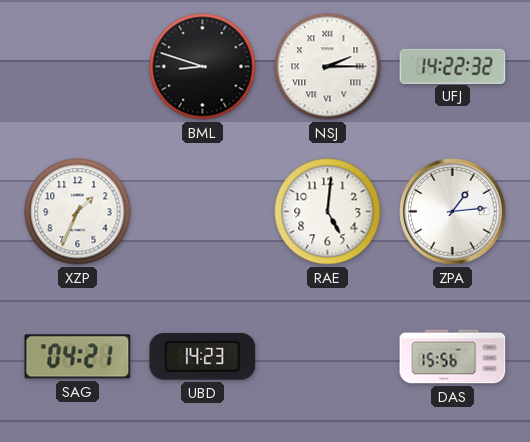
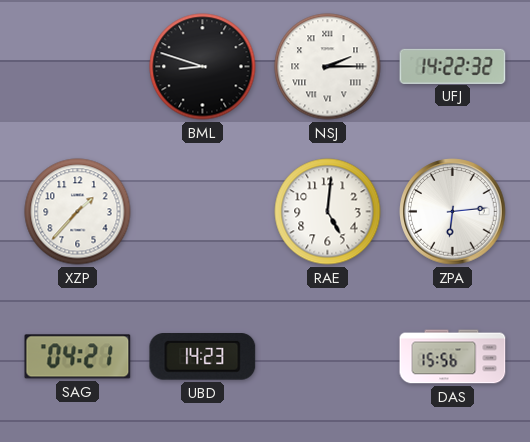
XZP: 1:34 -> 1:37 (78, 212)
ZPA: 1:14 -> 6:14 (453, 212)
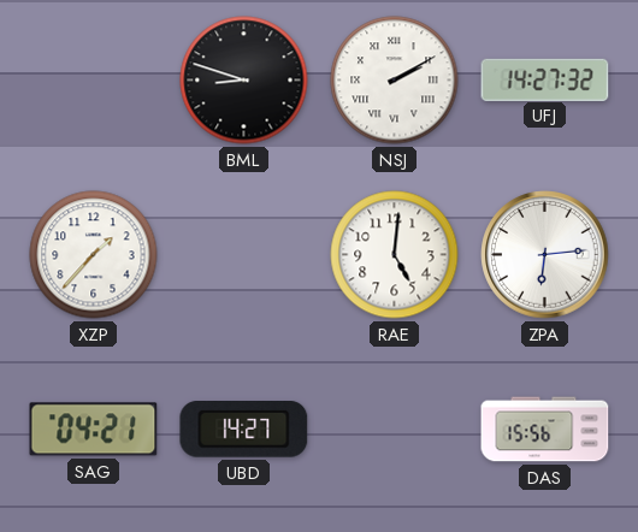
NSJ: 2:15 -> 2:10 (395, 81)
UFJ: 14:22 -> 14:27 (545, 79)
UBD: 14:23 -> 14:27 (244, 430)
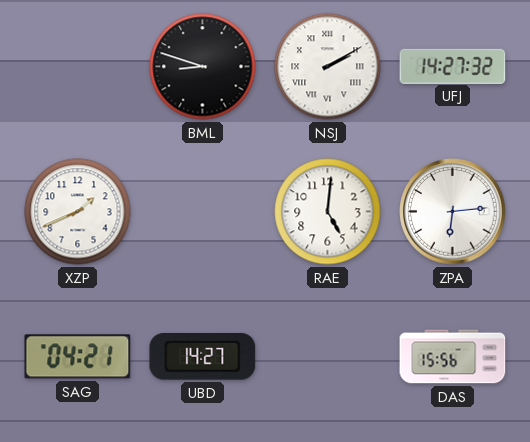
XZP: 1:37 -> 1:41 (78, 212)
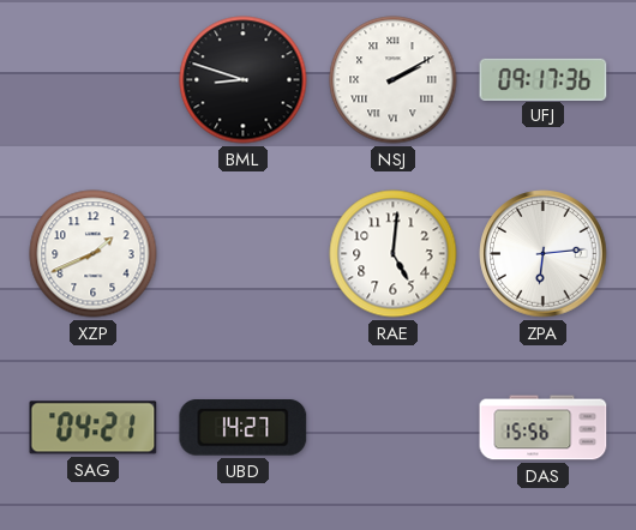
UFJ: 14:27 -> 09:17 (544, 79)
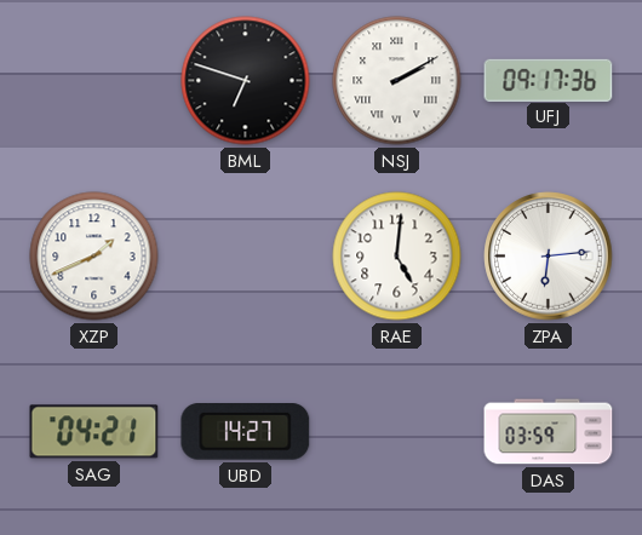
BML: 8:48 -> 6:48 (246, 81)
DAS: 15:56 -> 03:59 (549, 432)
